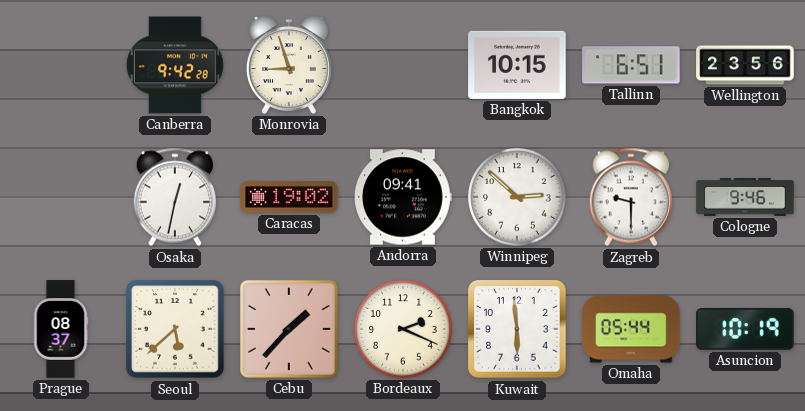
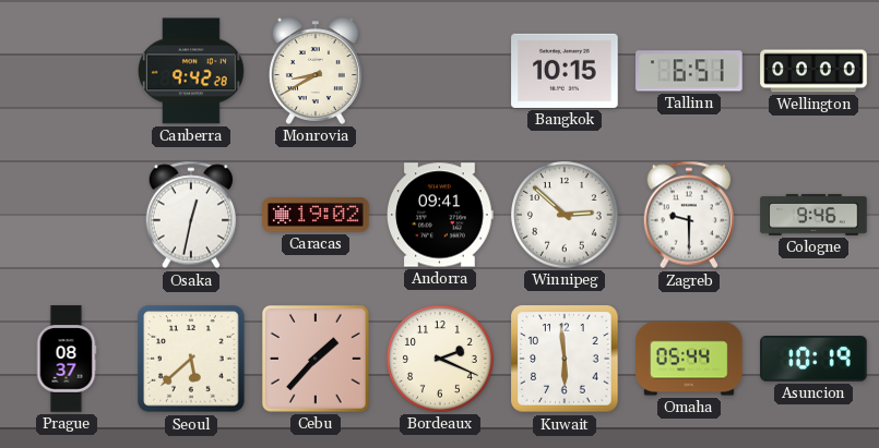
Monrovia: 8:57 -> 8:40 (316, 71)
Wellington: 23:56 -> 00:00 (813, 71)
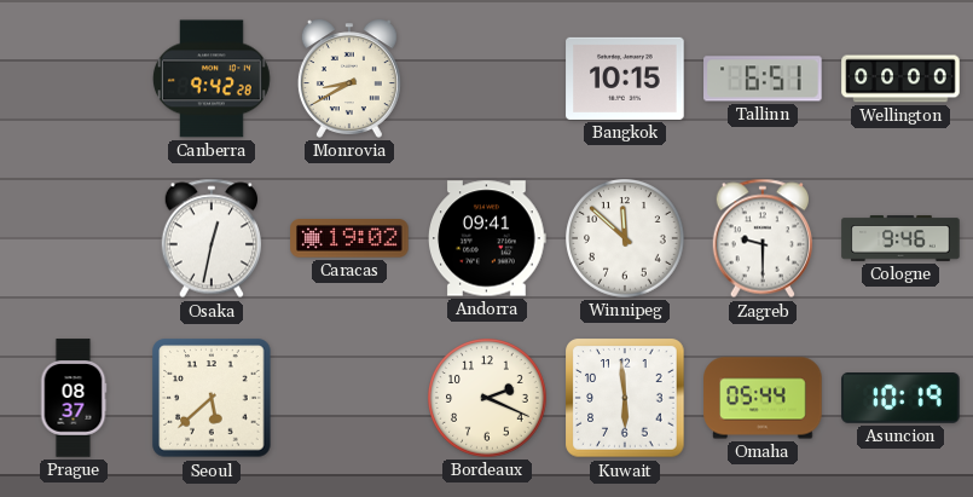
Winnipeg: 2:52 -> 11:52 (625, 238)
Cebu: 1:37 -> none (316, 359)
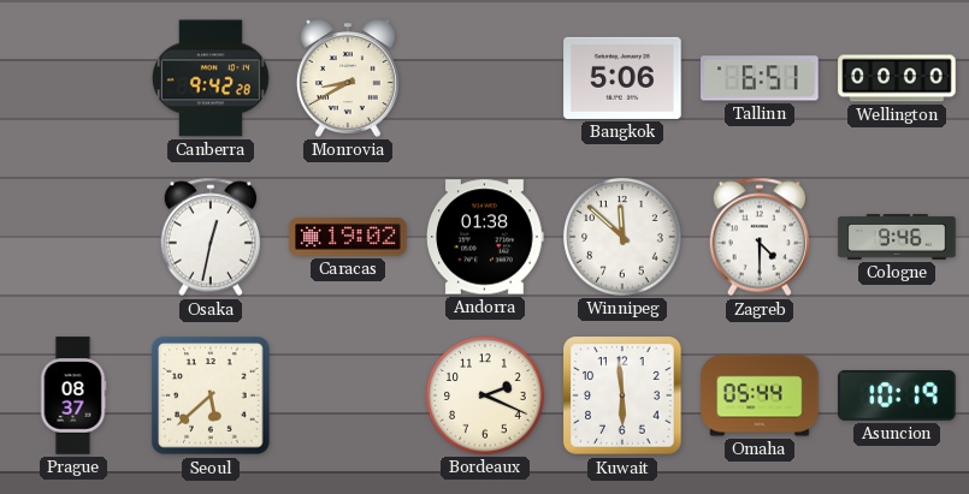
Bangkok: 10:15 -> 5:06 (622, 78)
Andorra: 09:41 -> 01:38 (486, 237)
Zagreb: 9:30 -> 4:30 (758, 237)
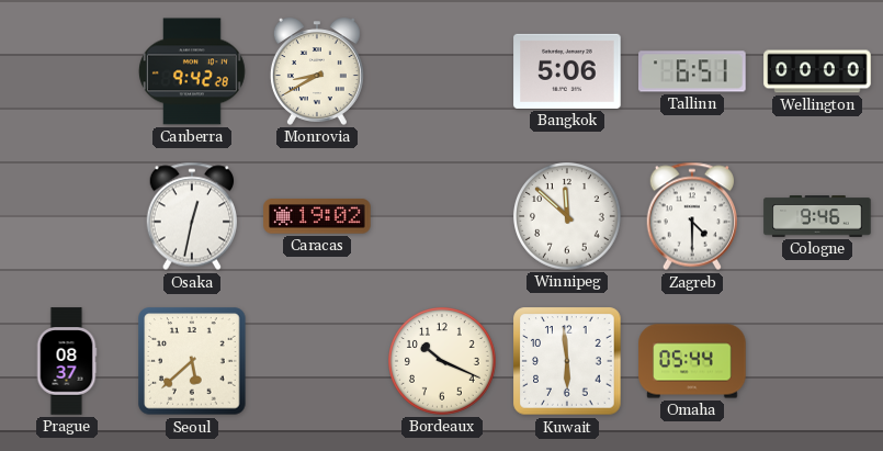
Andorra: 01:38 -> none (486, 237)
Bordeaux: 2:19 -> 10:19 (442, 361)
Asuncion: 10:19 -> none (897, 397)
